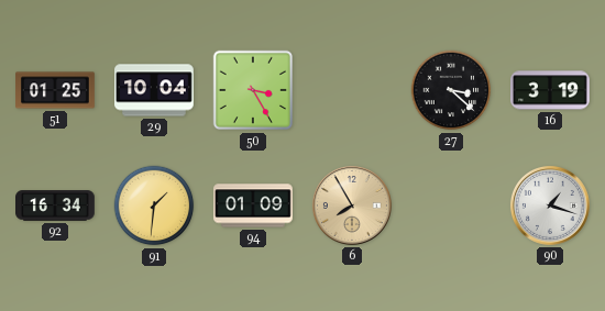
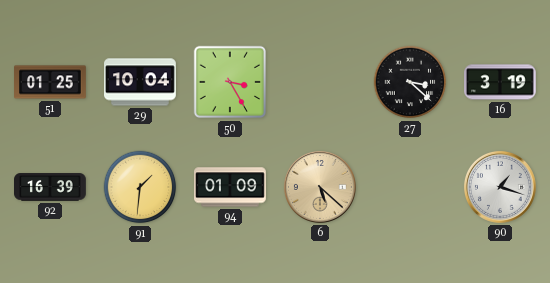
92: 16:34 -> 16:39 (51, 187)
6: 7:55 -> 5:22 (320, 187)
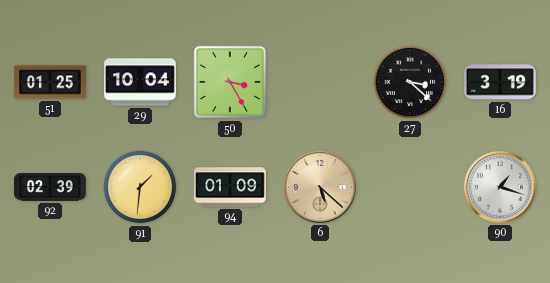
92: 16:39 -> 02:39 (51, 187)
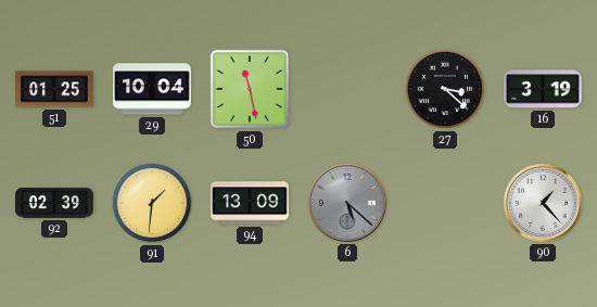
50: 3:25 -> 11:28 (250, 89)
94: 01:09 -> 13:09 (251, 203)
6 dial: champagne -> grey (347, 203)
90: 1:18 -> 1:23 (543, 203)
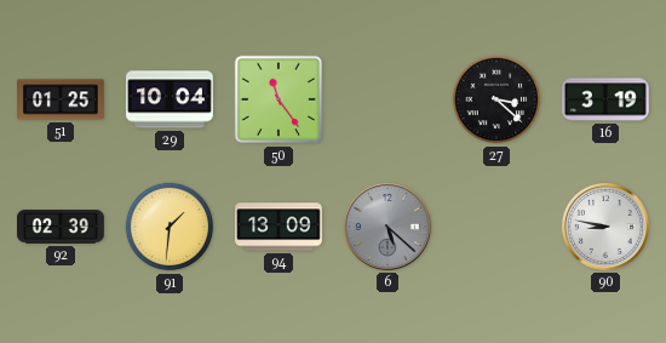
50: 11:28 -> 11:24 (279, 99)
90: 1:23 -> 8:47 (605, 227)
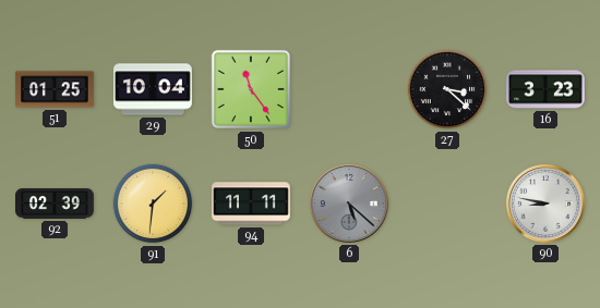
16: 3:19 -> 3:23 (547, 89)
94: 13:09 -> 11:11 (252, 204)
